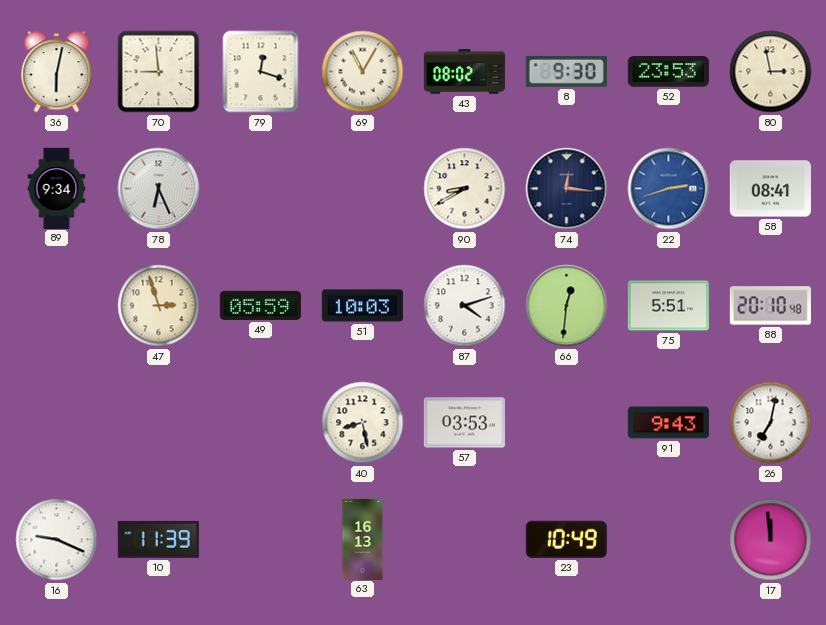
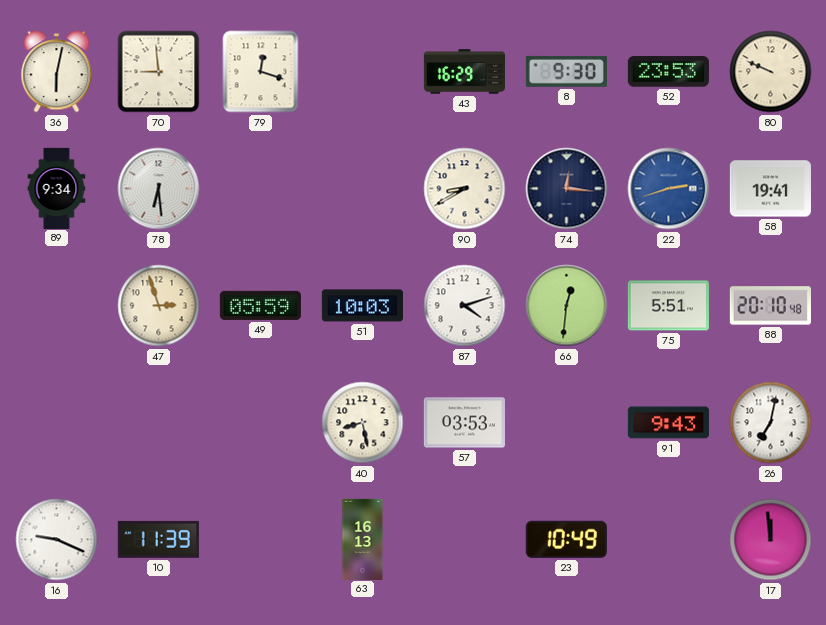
69: 11:05 -> none (363, 72)
43: 08:02 -> 16:29 (464, 72)
80: 2:58 -> 9:49 (771, 72)
78: 6:26 -> 6:29 (159, 189)
58: 08:41 -> 19:41 (770, 189)
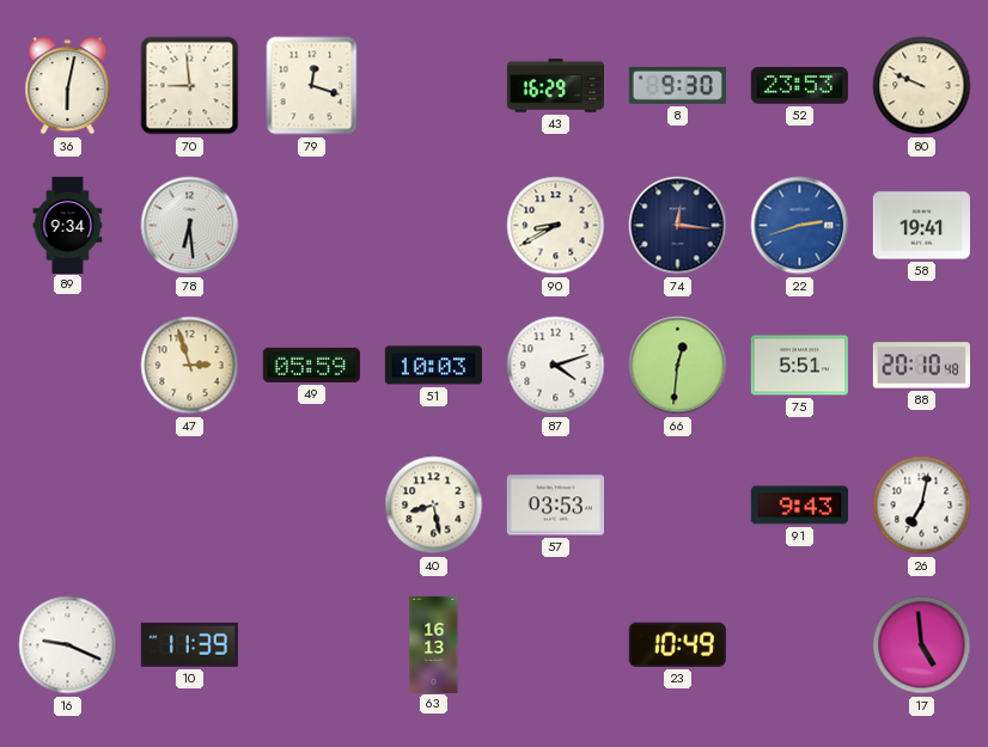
17: 11:59 -> 4:59 (922, 645)
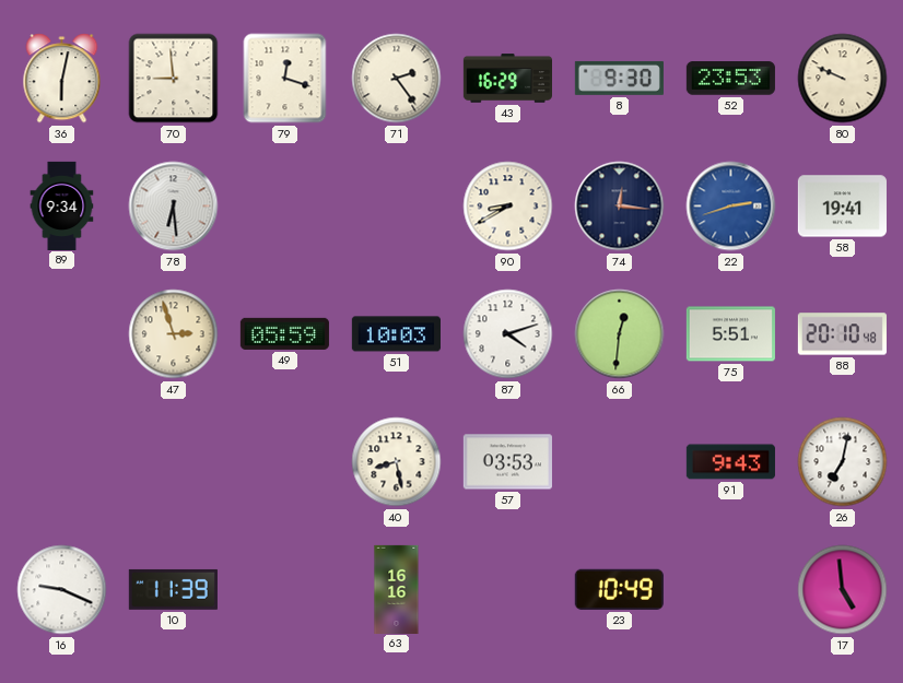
71: none -> 2:24 (397, 79)
63: 16:13 -> 16:16 (397, 589)
